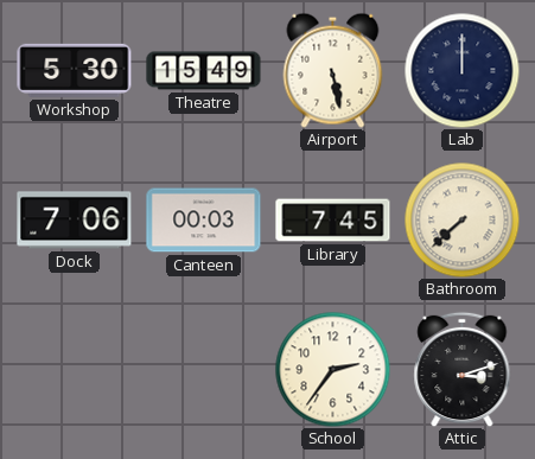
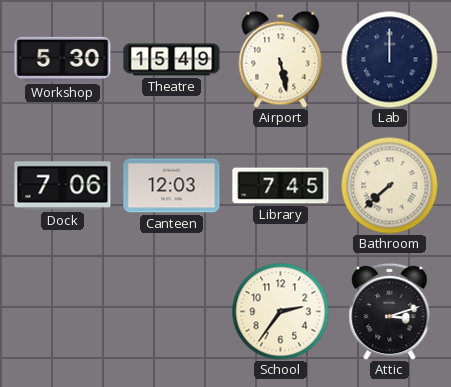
Canteen: 00:03 -> 12:03 (172, 186)
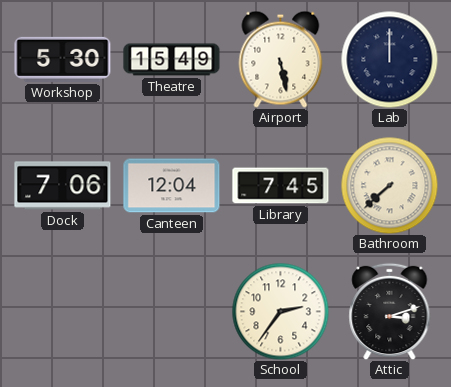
Canteen: 12:03 -> 12:04 (172, 186)
